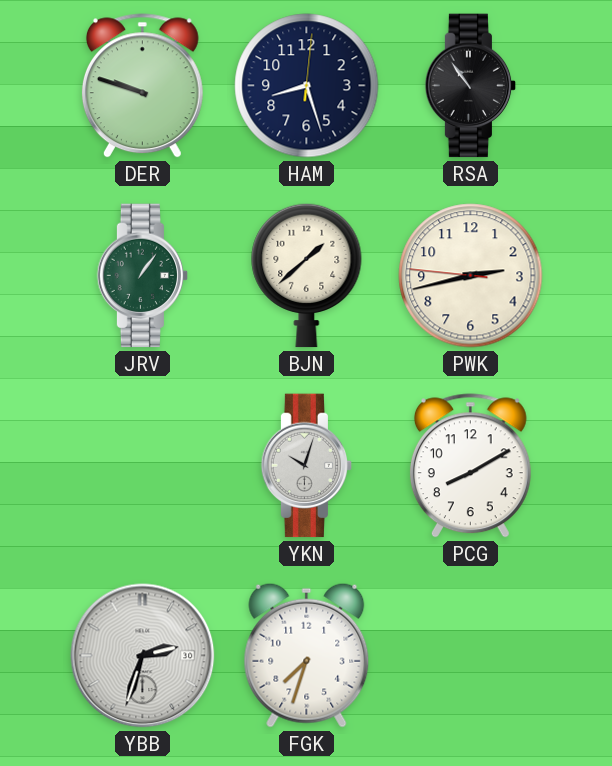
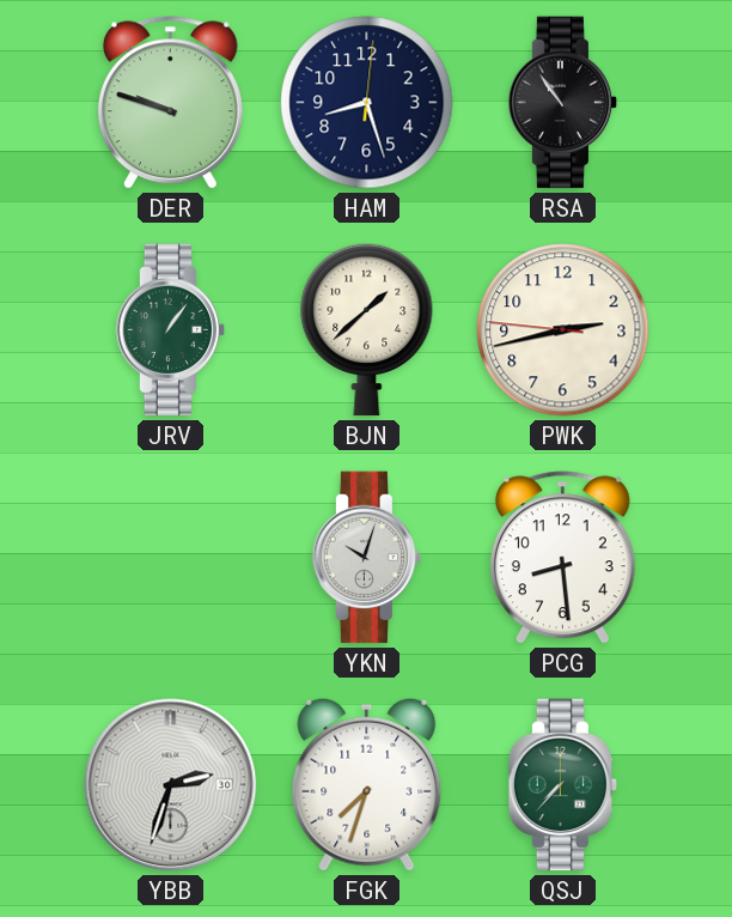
PCG: 8:10 -> 8:29 (562, 558)
QSJ: none -> 7:37 (563, 785)
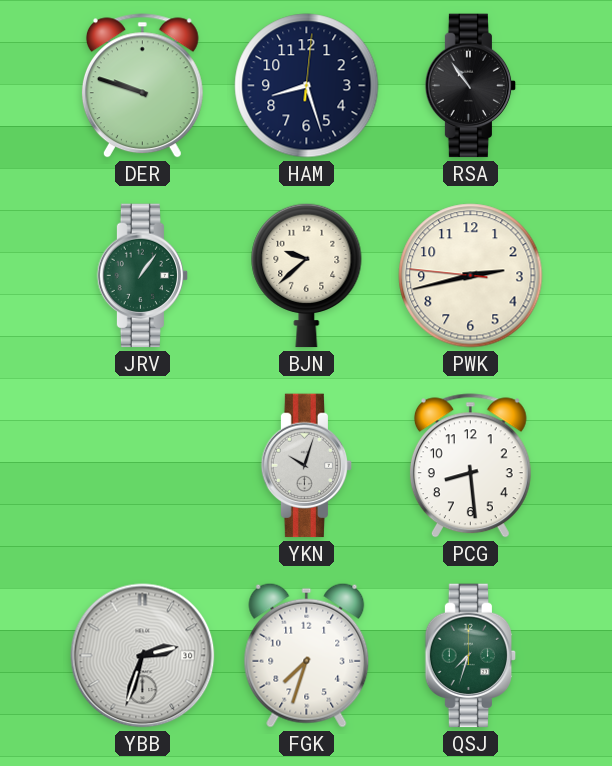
BJN: 1:38 -> 9:38 (307, 275)
QSJ: 7:37 -> 7:33 (471, 656)
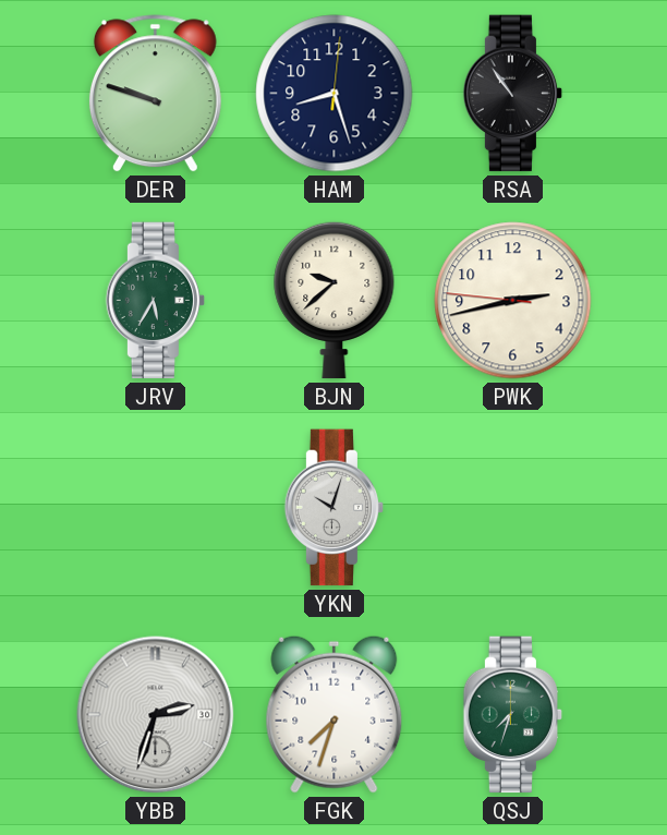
JRV: 1:06 -> 5:35 (156, 301)
PCG: 8:29 -> none (470, 466)
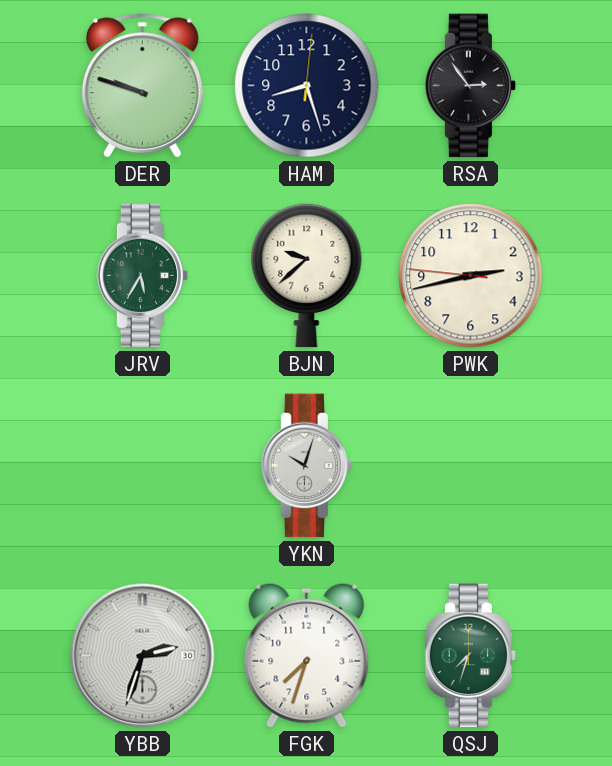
RSA: 10:54 -> 2:54 (471, 86)
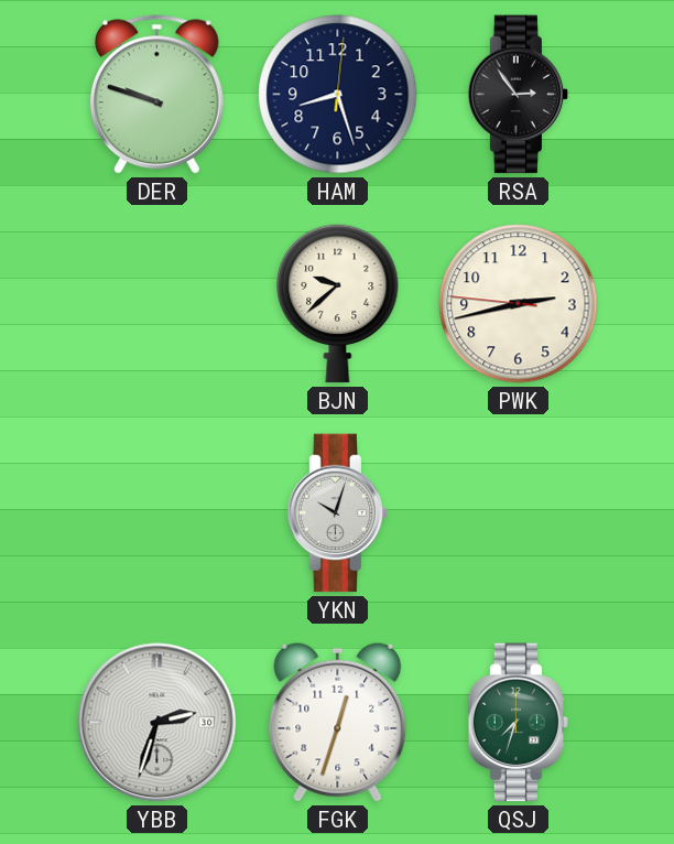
JRV: 5:35 -> none (143, 276)
FGK: 7:33 -> 12:33 (338, 722)
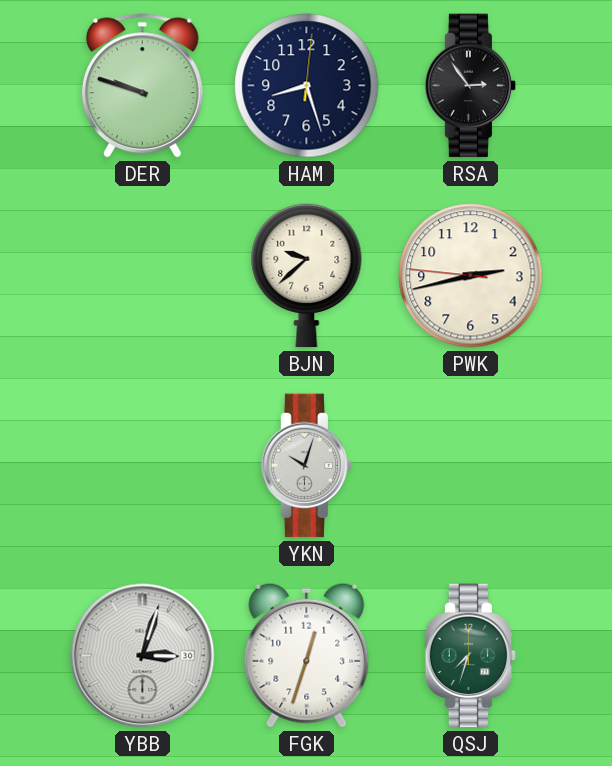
YBB: 2:33 -> 3:03 (143, 656)
